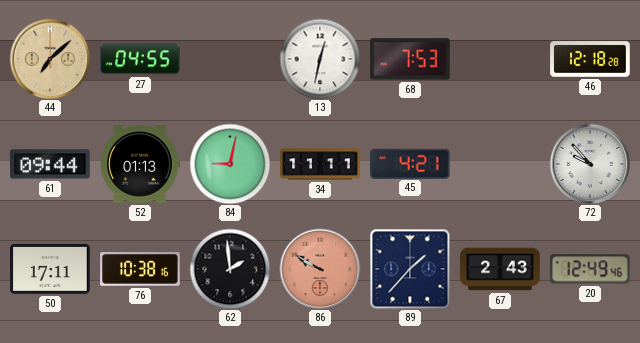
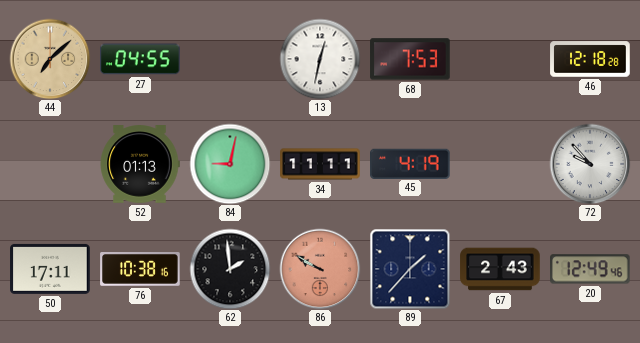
61: 09:44 -> none (50, 164)
45: 4:21 -> 4:19 (411, 163)
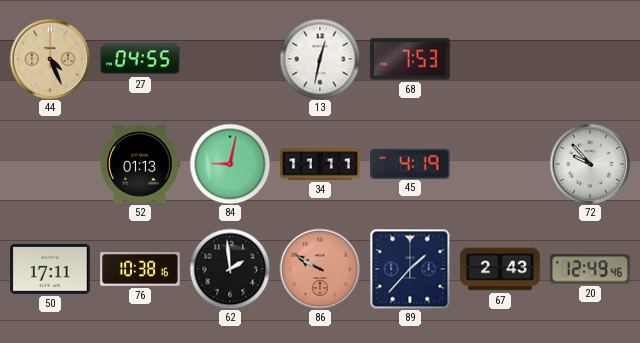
44: 7:08 -> 4:26 (50, 59)
46: 12:18 -> none (590, 59)
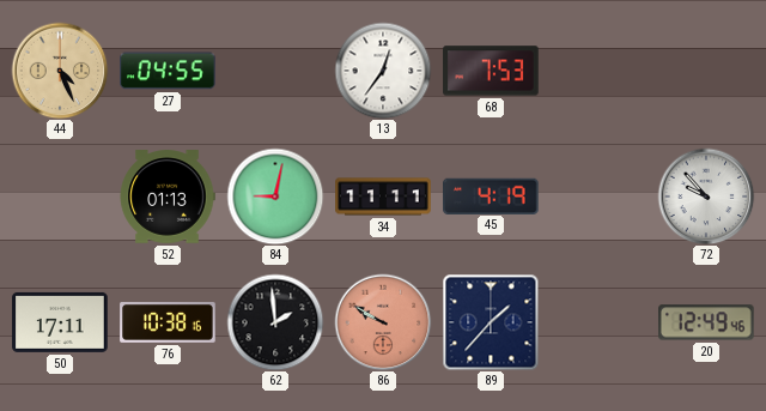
13: 12:32 -> 12:36 (383, 71)
67: 2:43 -> none (500, 269)
